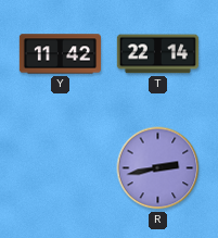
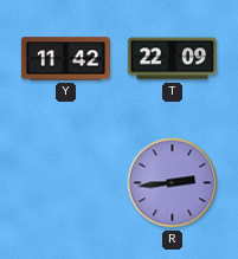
T: 22:14 -> 22:09 (172, 59)
R: 2:43 -> 2:44 (173, 183)
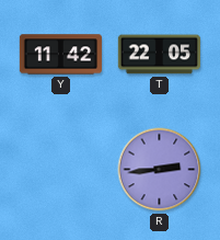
T: 22:09 -> 22:05 (159, 55)
